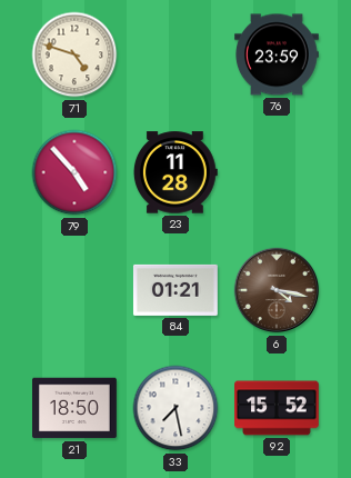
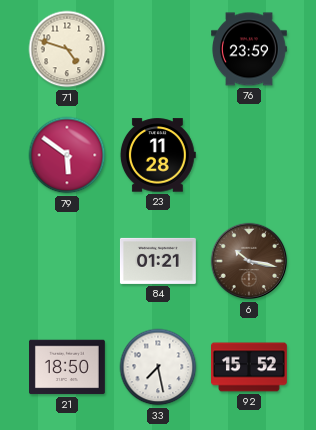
79: 4:53 -> 5:51 (67, 155)
6: 4:17 -> 10:17 (249, 261)
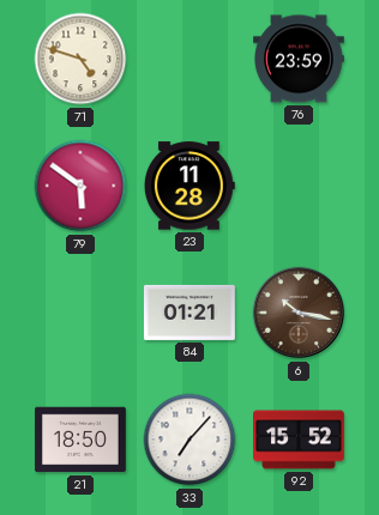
33: 7:28 -> 7:07 (189, 440)
